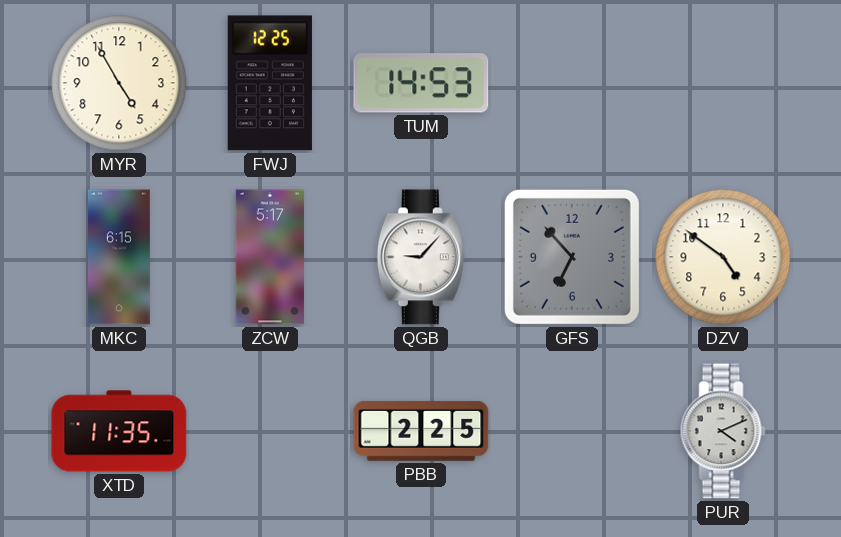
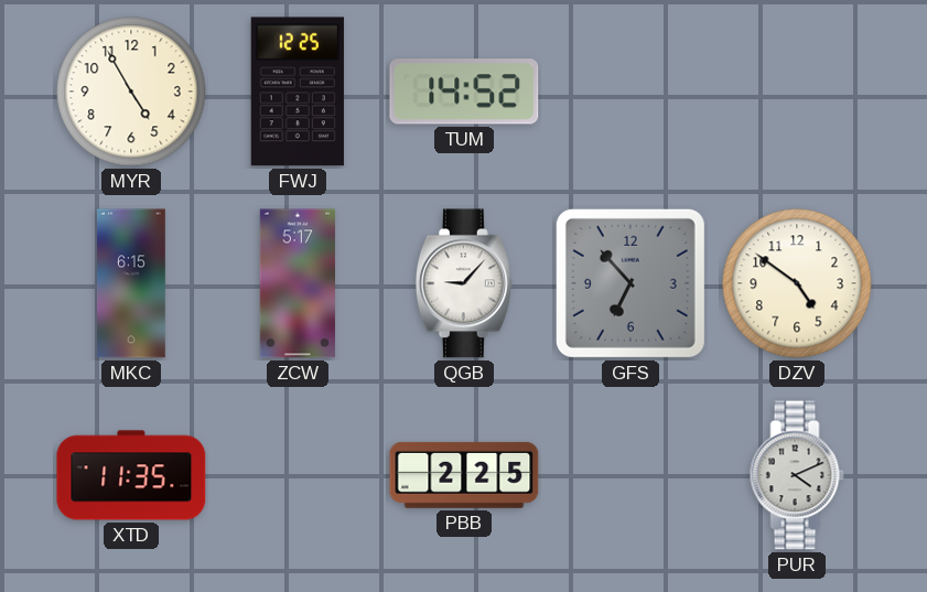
TUM: 14:53 -> 14:52 (464, 92)
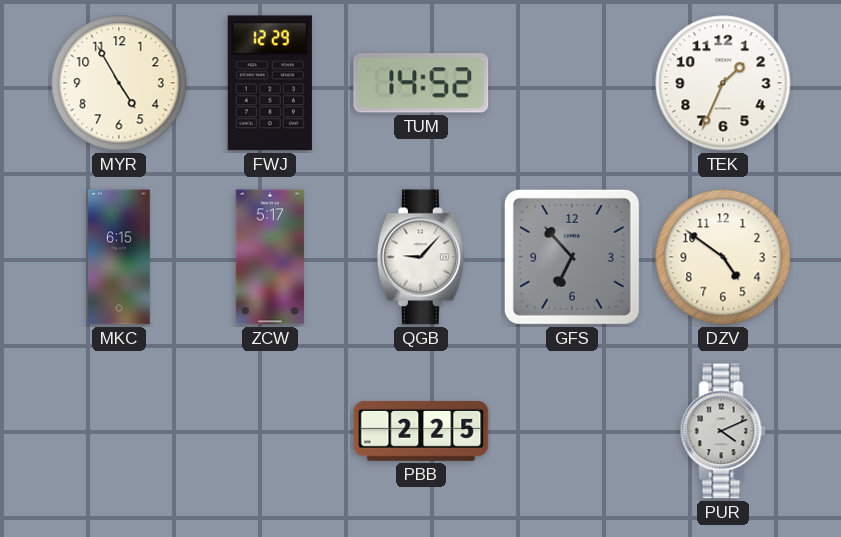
FWJ: 12:25 -> 12:29 (270, 83)
TEK: none -> 1:34 (723, 83)
XTD: 11:35 -> none (131, 475)
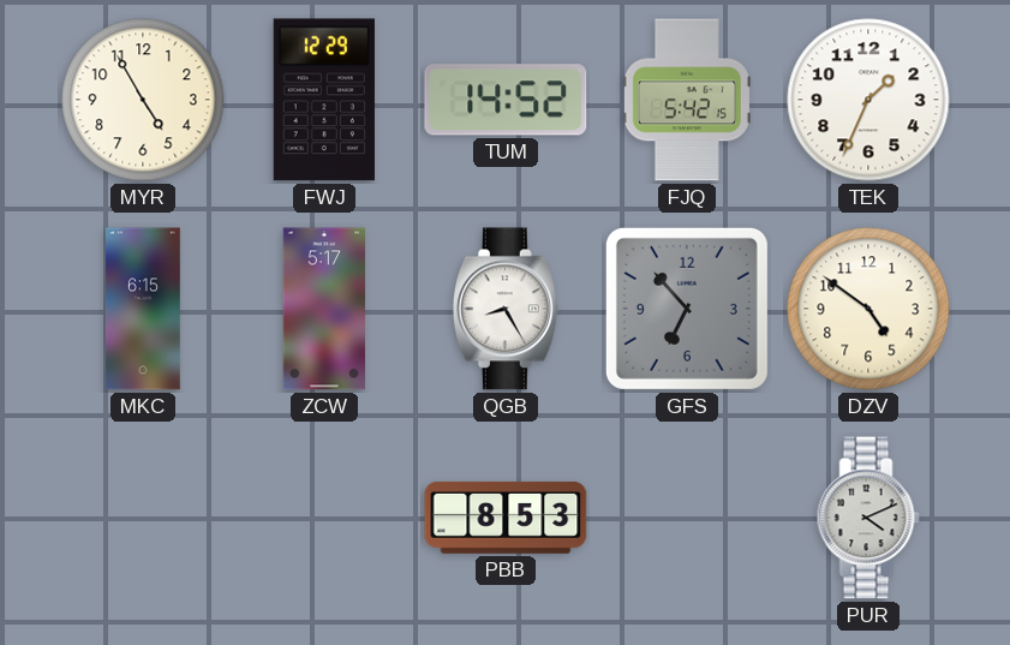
FJQ: none -> 5:42 (687, 100)
QGB: 9:07 -> 8:25 (506, 309)
PBB: 2:25 -> 8:53 (506, 518)
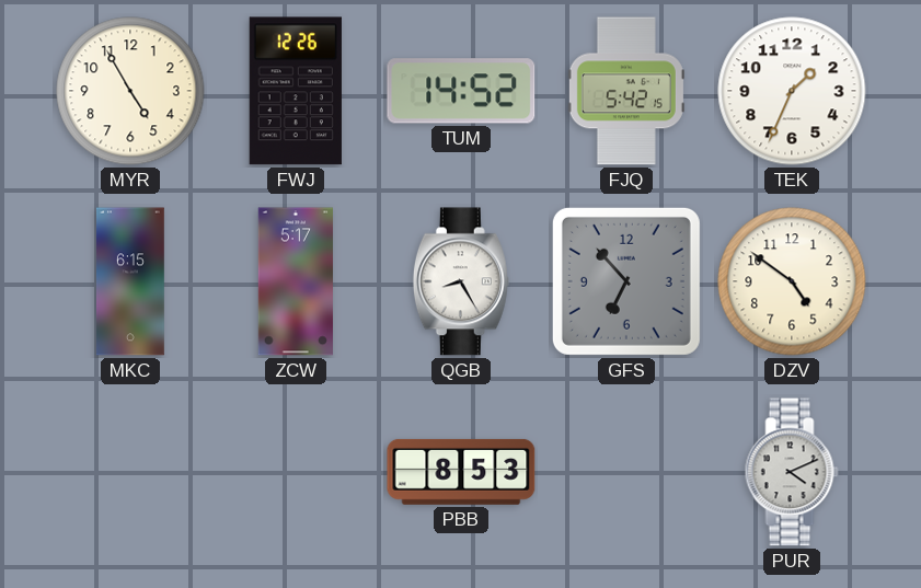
FWJ: 12:29 -> 12:26 (296, 91)
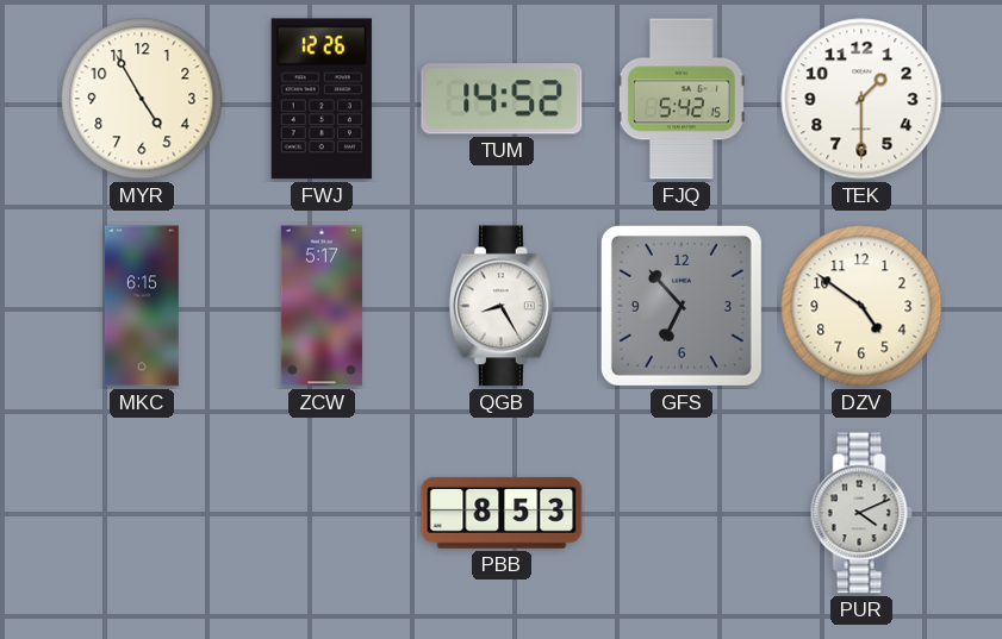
TEK: 1:34 -> 1:30 (861, 99)
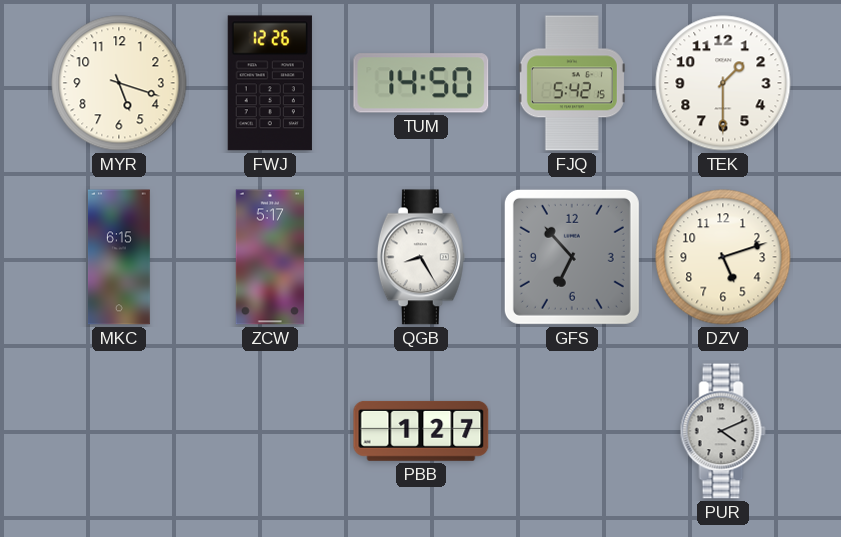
MYR: 4:55 -> 5:18 (119, 83)
TUM: 14:52 -> 14:50 (421, 83)
DZV: 4:51 -> 5:12 (723, 257)
PBB: 8:53 -> 1:27 (421, 431)
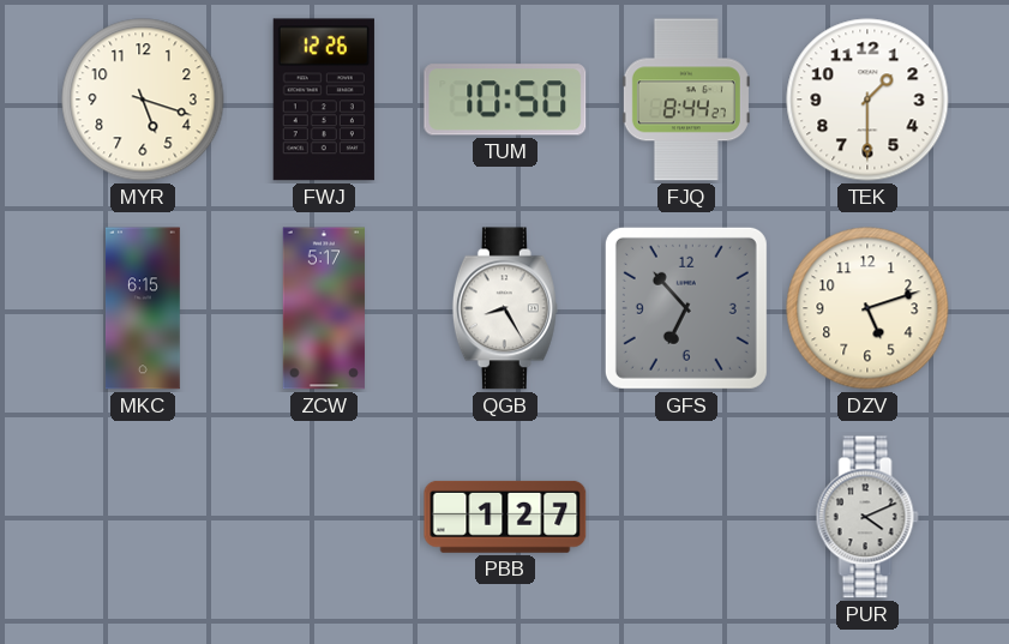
TUM: 14:50 -> 10:50 (505, 100)
FJQ: 5:42 -> 8:44 (686, 100)
